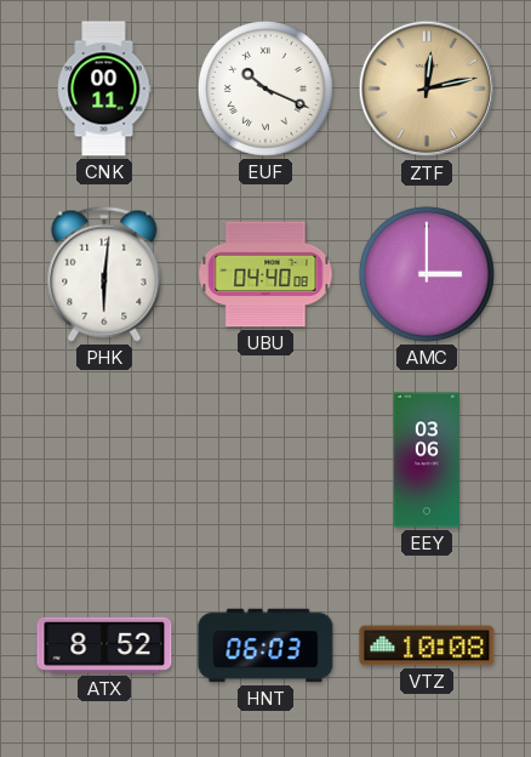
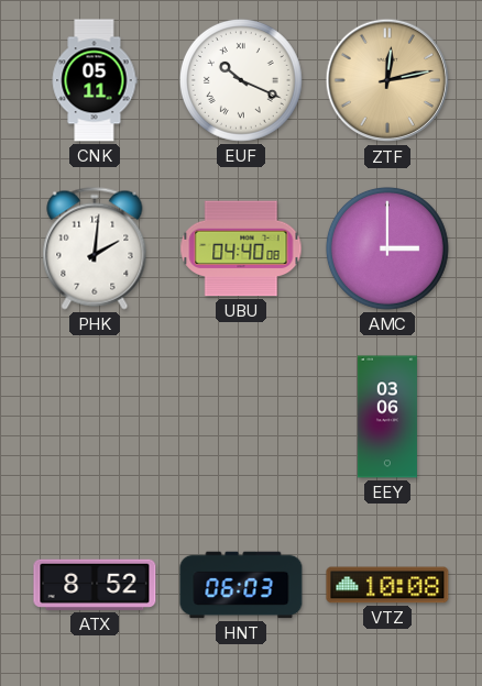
CNK: 00:11 -> 05:11 (95, 80)
PHK: 6:01 -> 2:01 (95, 248)
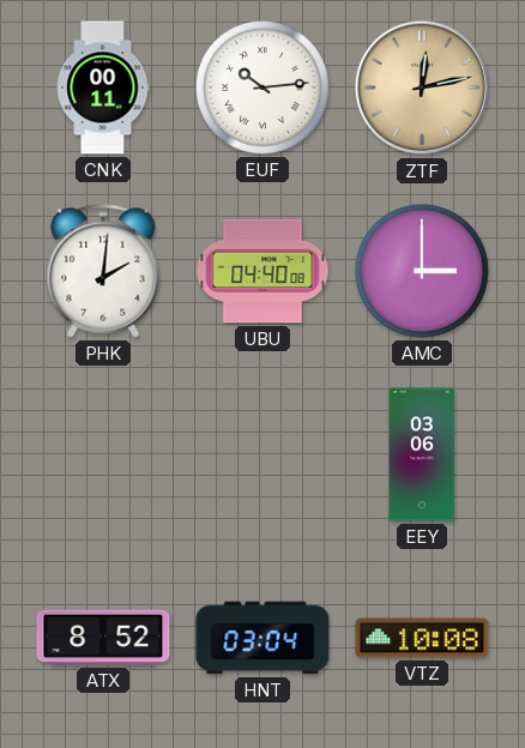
CNK: 05:11 -> 00:11 (103, 88)
EUF: 10:19 -> 10:14 (262, 88)
HNT: 06:03 -> 03:04 (262, 638)
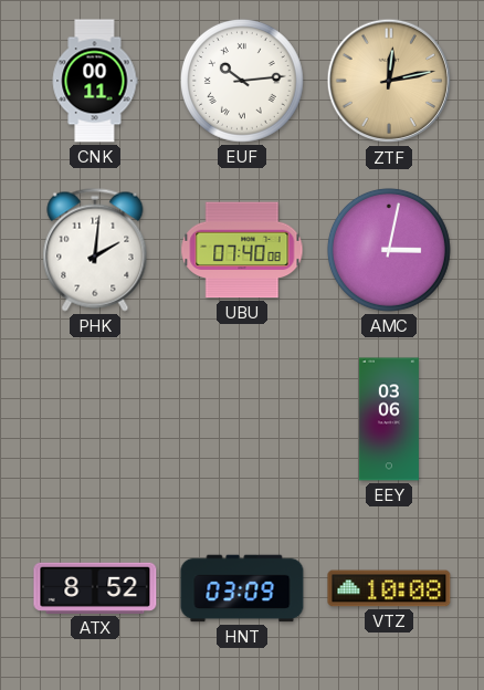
UBU: 04:40 -> 07:40 (242, 250)
AMC: 3:00 -> 3:02 (389, 250)
HNT: 03:04 -> 03:09 (242, 588)
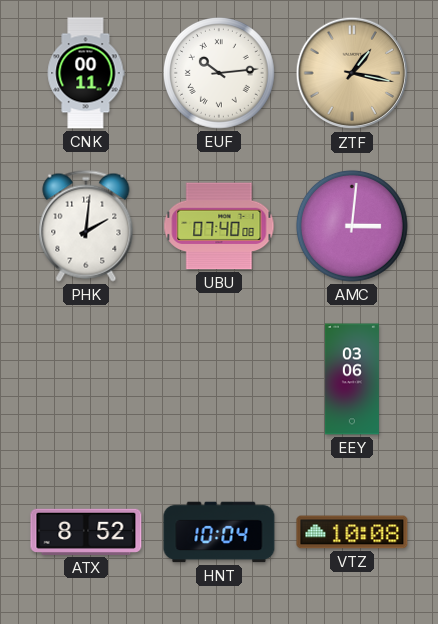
ZTF: 12:13 -> 1:17 (352, 73)
AMC: 3:02 -> 3:01 (352, 226)
HNT: 03:09 -> 10:04 (219, 532)
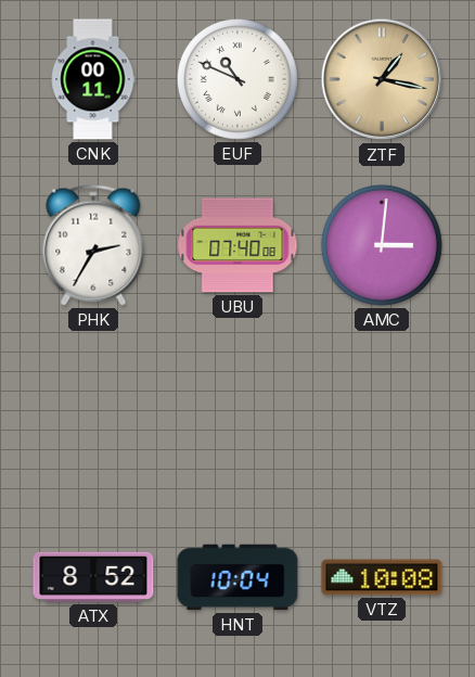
EUF: 10:14 -> 10:49 (237, 79)
PHK: 2:01 -> 2:35 (93, 245)
EEY: 03:06 -> none (352, 379)
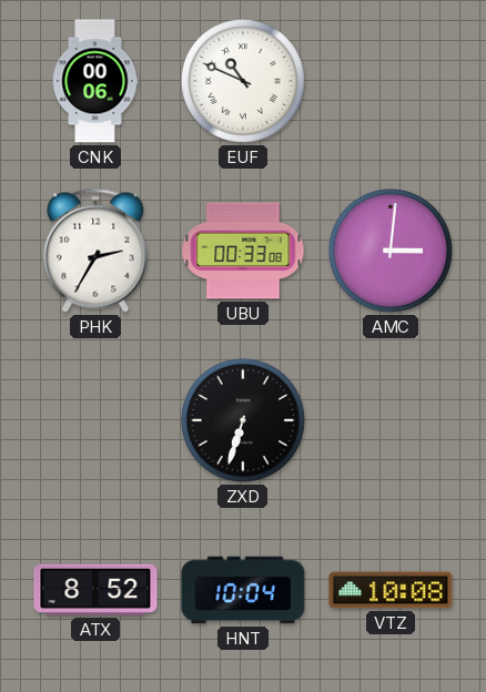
CNK: 00:11 -> 00:06 (95, 81)
ZTF: 1:17 -> none (382, 79)
UBU: 07:40 -> 00:33 (243, 251)
ZXD: none -> 6:33 (243, 420)
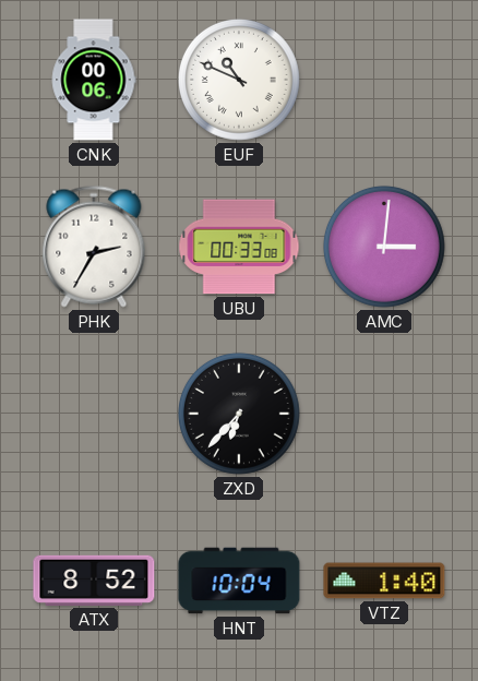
ZXD: 6:33 -> 6:37 (239, 414)
VTZ: 10:08 -> 1:40 (384, 581)
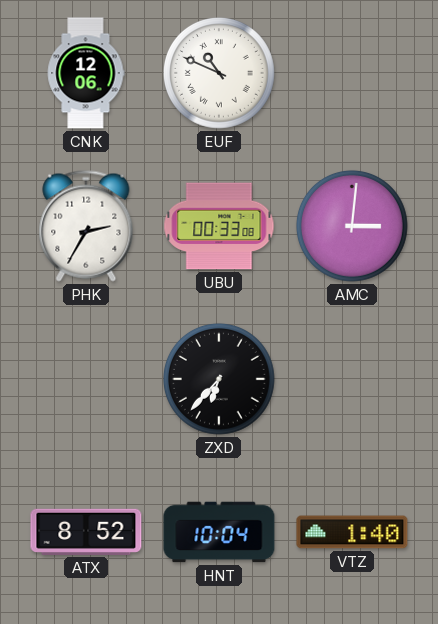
CNK: 00:06 -> 12:06 (86, 73)
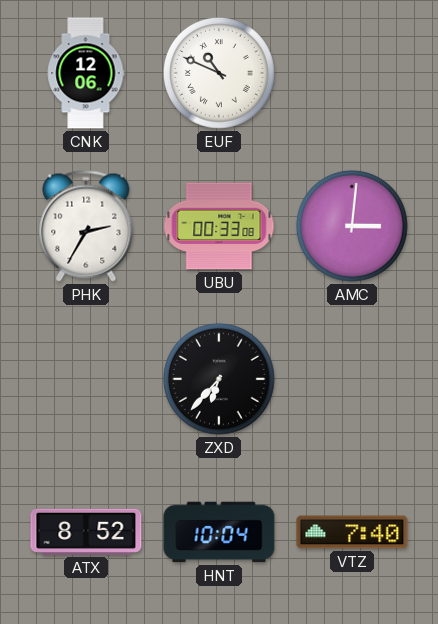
VTZ: 1:40 -> 7:40 (352, 532)
